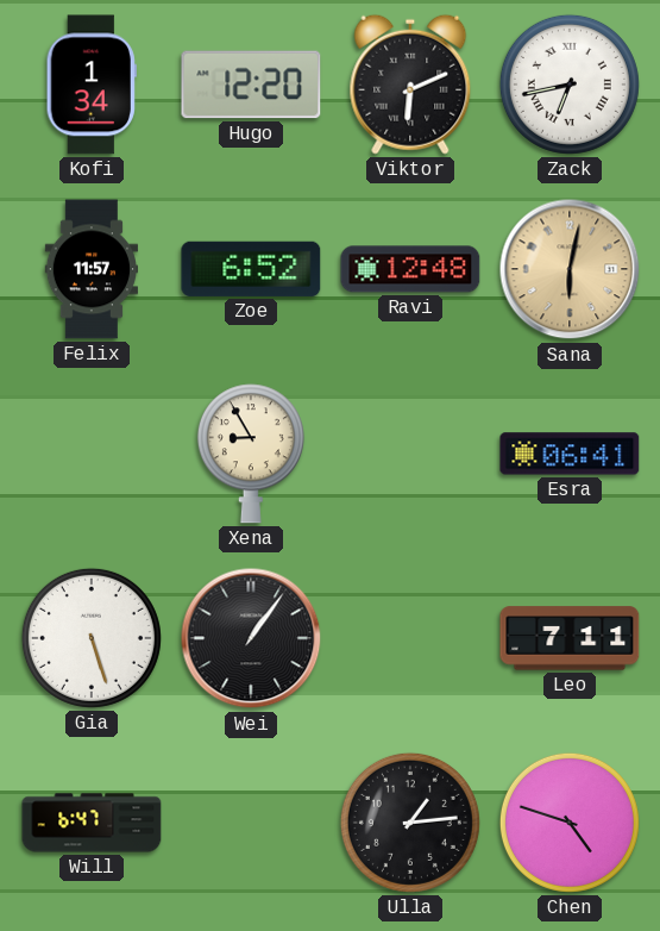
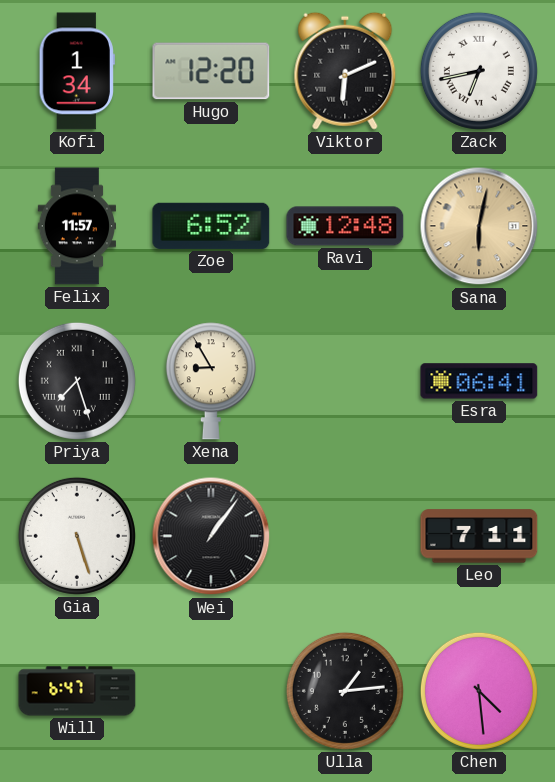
Priya: none -> 7:27 (77, 381)
Chen: 4:48 -> 4:29 (479, 691)
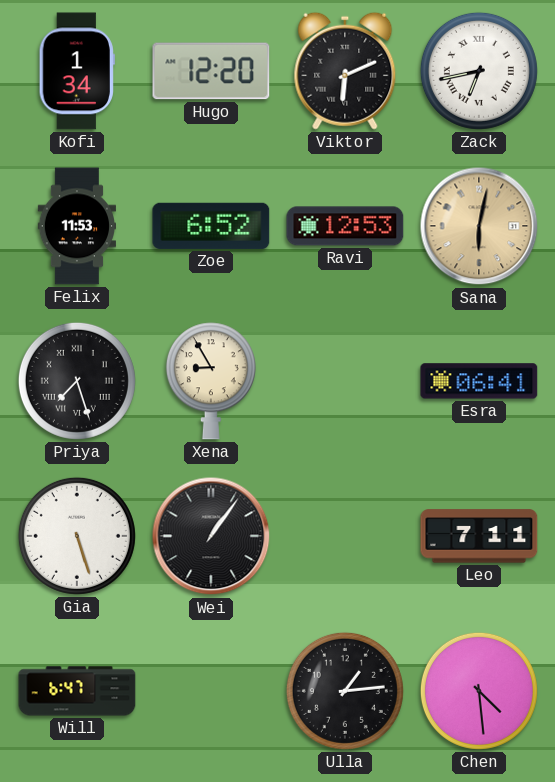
Felix: 11:57 -> 11:53 (76, 226)
Ravi: 12:48 -> 12:53 (345, 226)
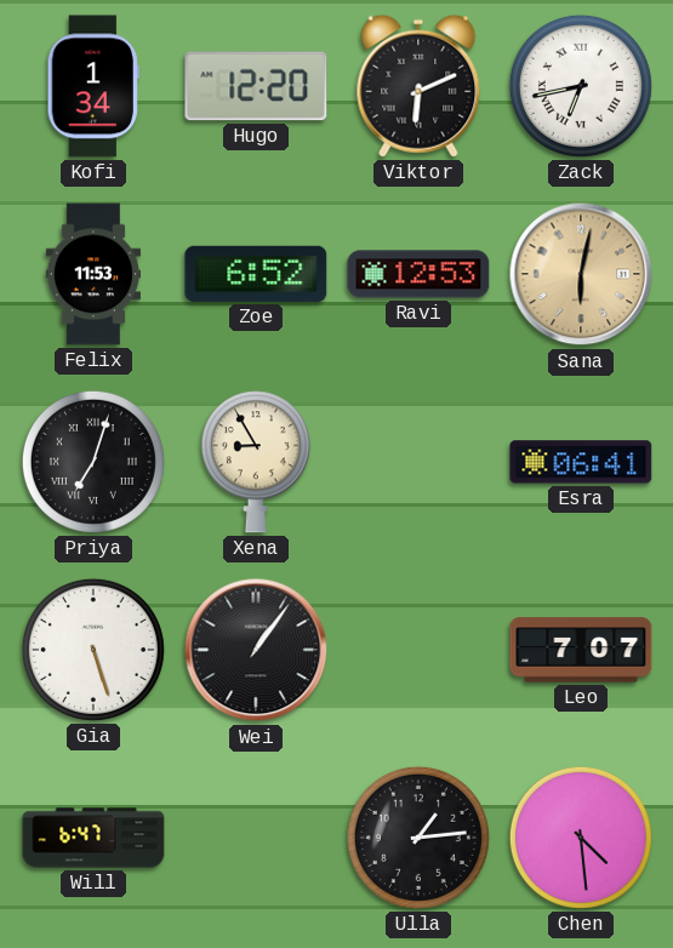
Priya: 7:27 -> 7:03 (93, 462)
Leo: 7:11 -> 7:07 (581, 650)
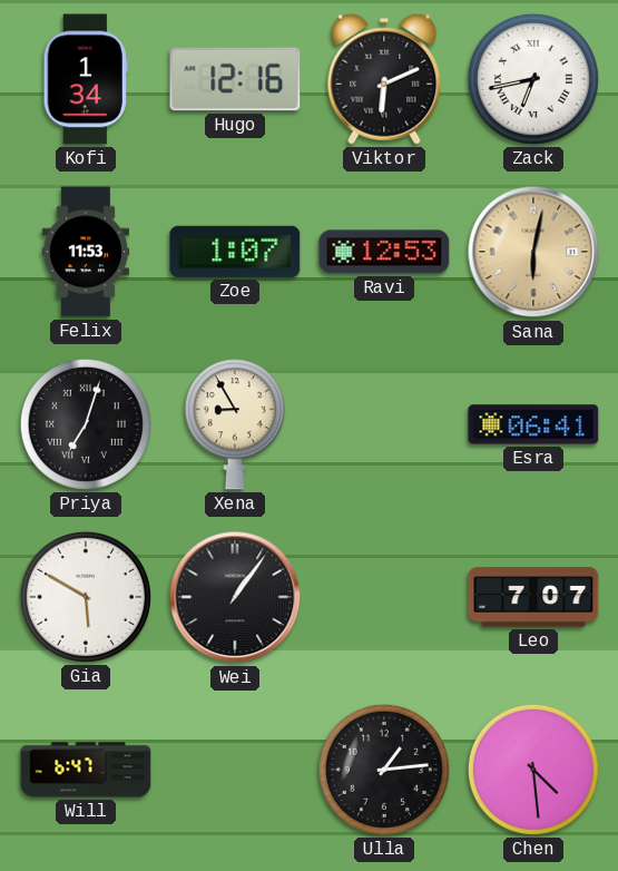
Hugo: 12:20 -> 12:16 (235, 79)
Zoe: 6:52 -> 1:07 (235, 252)
Gia: 5:27 -> 5:50 (86, 597)
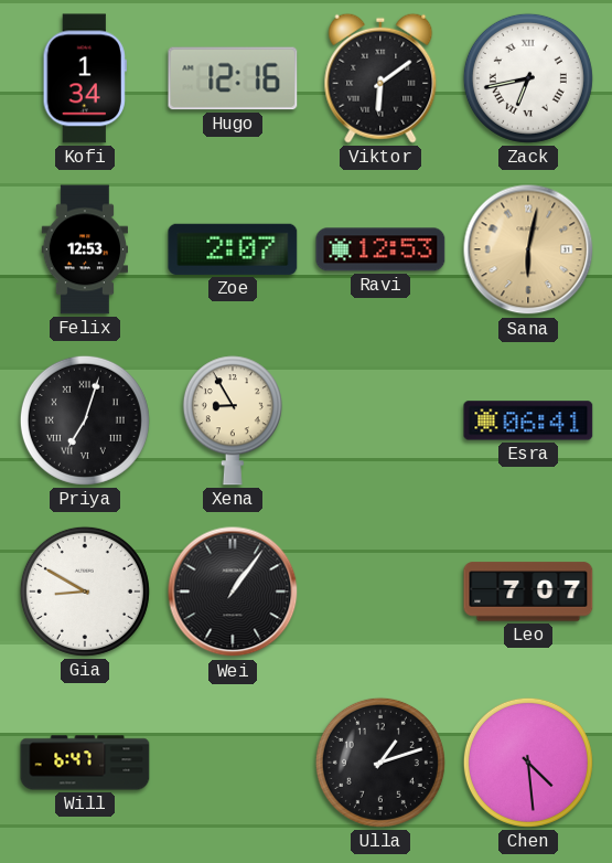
Viktor: 6:11 -> 6:09 (380, 78)
Felix: 11:53 -> 12:53 (84, 249)
Zoe: 1:07 -> 2:07 (233, 249)
Gia: 5:50 -> 8:50 (85, 592)
Ulla: 1:14 -> 1:12 (380, 763)
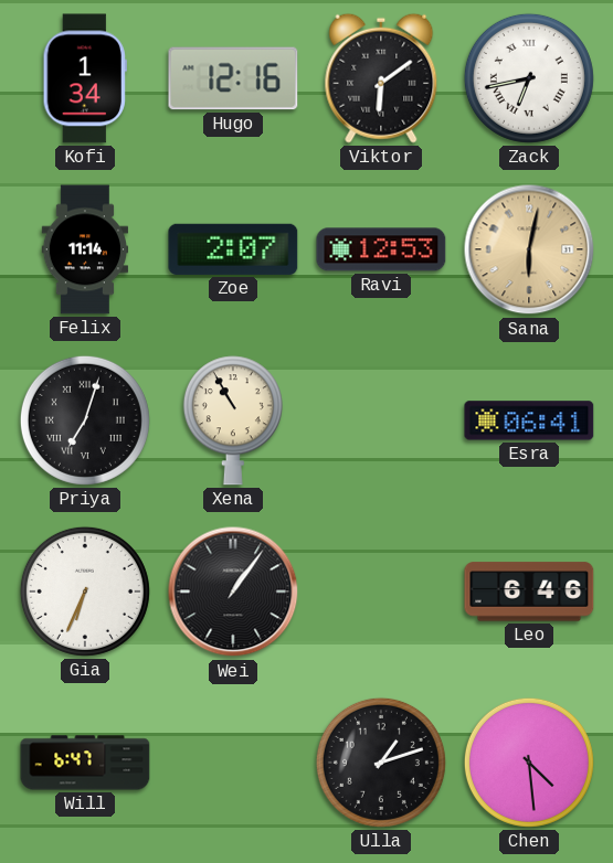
Felix: 12:53 -> 11:14 (84, 249)
Xena: 8:55 -> 10:55 (233, 420)
Gia: 8:50 -> 6:34 (85, 592)
Leo: 7:07 -> 6:46 (529, 592)
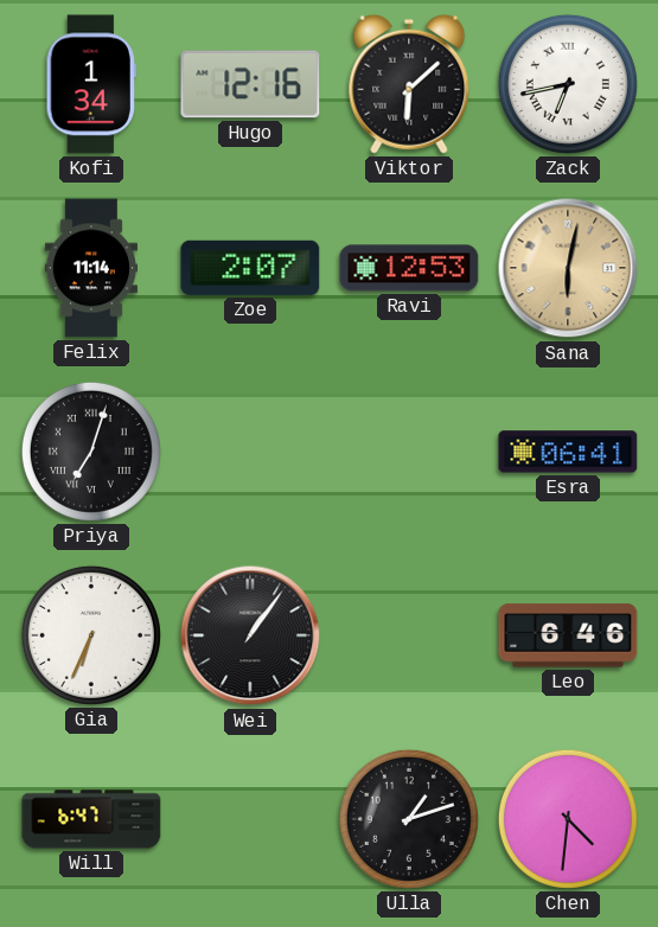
Viktor: 6:09 -> 6:08 (409, 84)
Xena: 10:55 -> none (233, 420)
Chen: 4:29 -> 4:31 (568, 819)
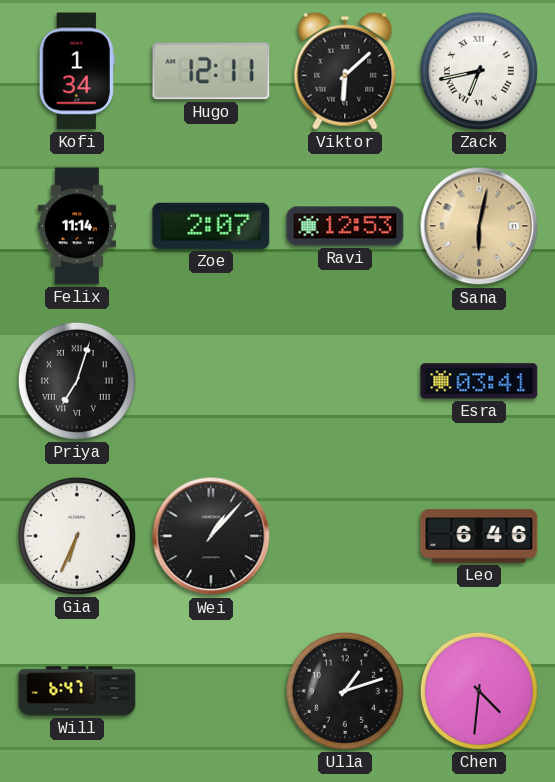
Hugo: 12:16 -> 12:11 (211, 71)
Esra: 06:41 -> 03:41 (479, 381)
Wei: 1:06 -> 1:07 (211, 536)
